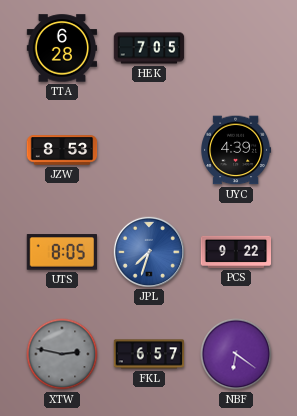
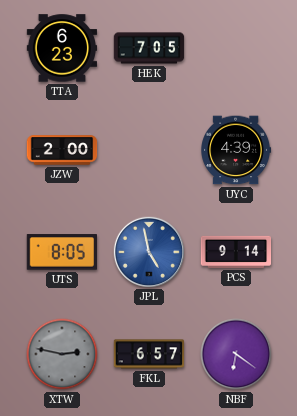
TTA: 6:28 -> 6:23 (62, 48)
JZW: 8:53 -> 2:00 (62, 150)
JPL: 7:33 -> 4:58 (148, 251)
PCS: 9:22 -> 9:14 (236, 252)
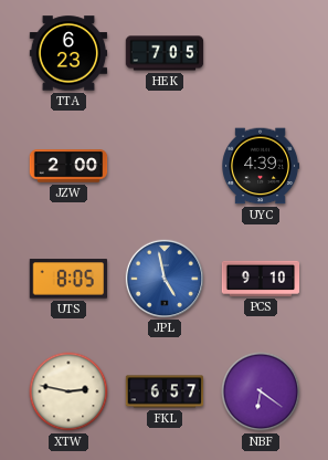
PCS: 9:14 -> 9:10 (261, 279)
XTW dial: grey -> cream (68, 391)
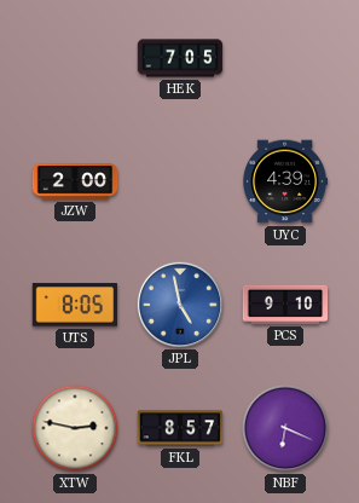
TTA: 6:23 -> none (68, 53)
FKL: 6:57 -> 8:57 (180, 428)
NBF: 6:21 -> 6:19 (285, 428)
